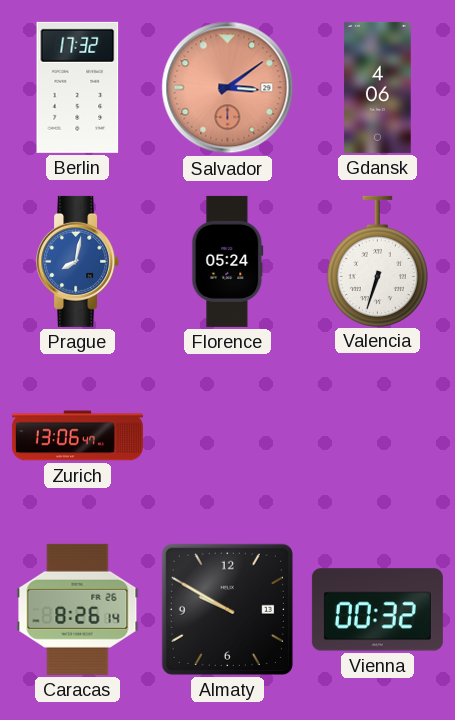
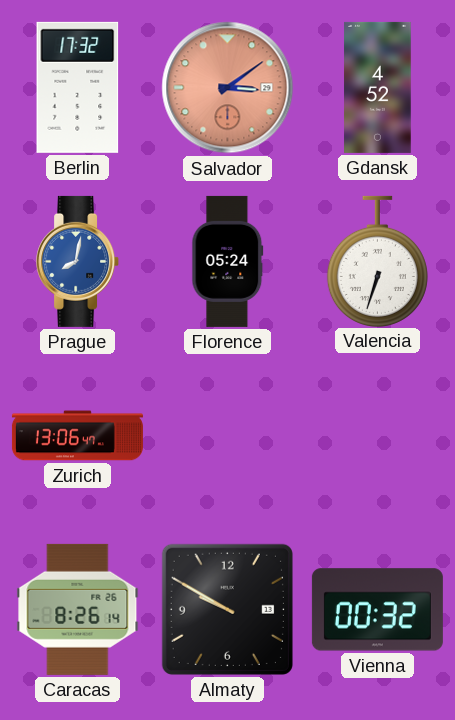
Gdansk: 4:06 -> 4:52 (378, 87)
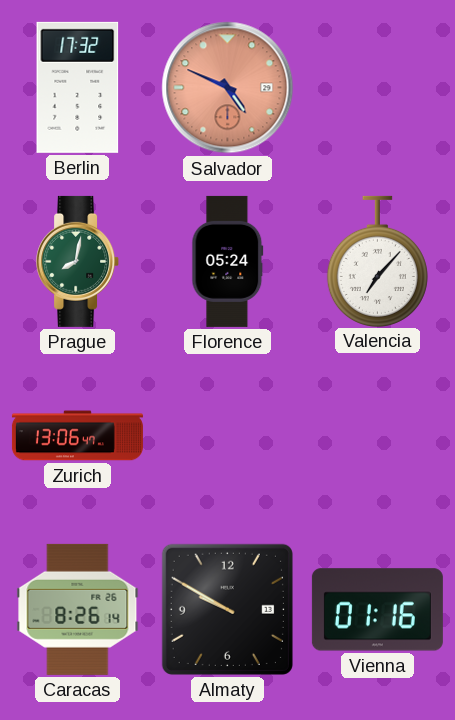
Salvador: 3:09 -> 4:49 (228, 88)
Gdansk: 4:52 -> none (378, 87)
Prague dial: blue -> green (78, 261)
Valencia: 6:33 -> 7:07 (377, 261)
Vienna: 00:32 -> 01:16 (377, 610)
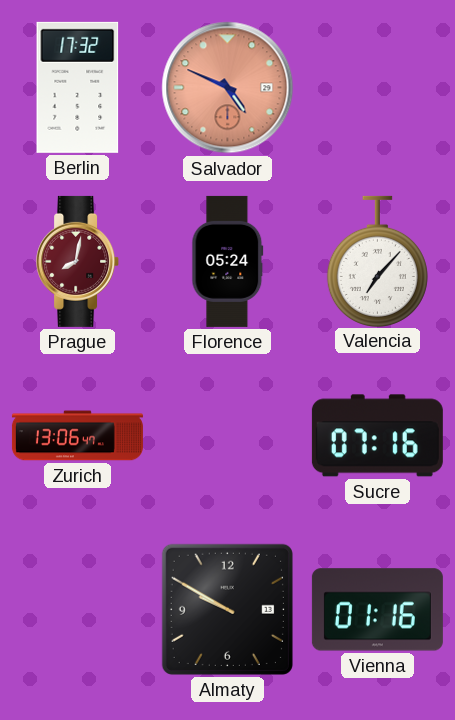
Prague dial: green -> burgundy (78, 261)
Sucre: none -> 07:16 (377, 436)
Caracas: 8:26 -> none (78, 609)
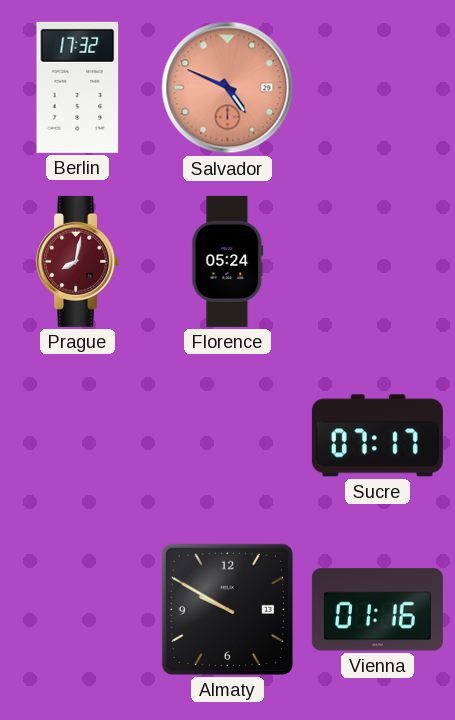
Valencia: 7:07 -> none (377, 261)
Zurich: 13:06 -> none (77, 436)
Sucre: 07:16 -> 07:17 (377, 436)
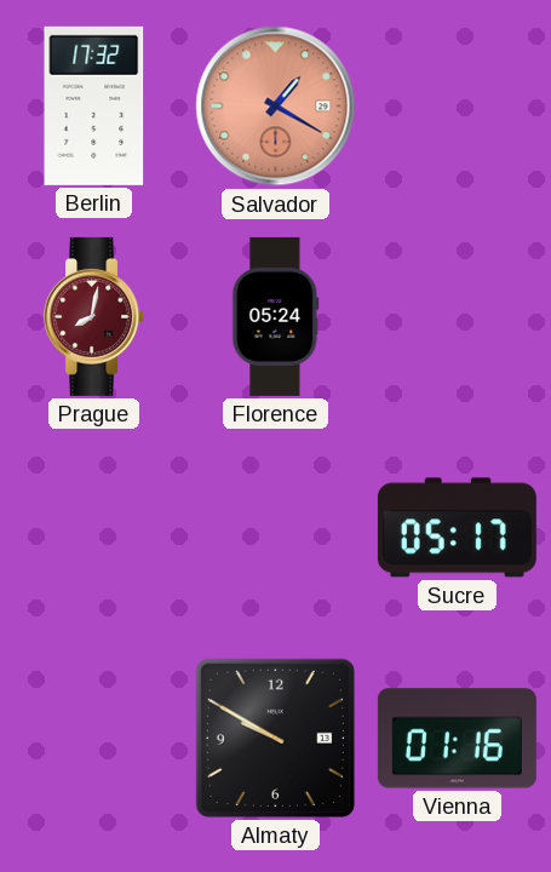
Salvador: 4:49 -> 1:20 (276, 107)
Sucre: 07:17 -> 05:17 (457, 528)
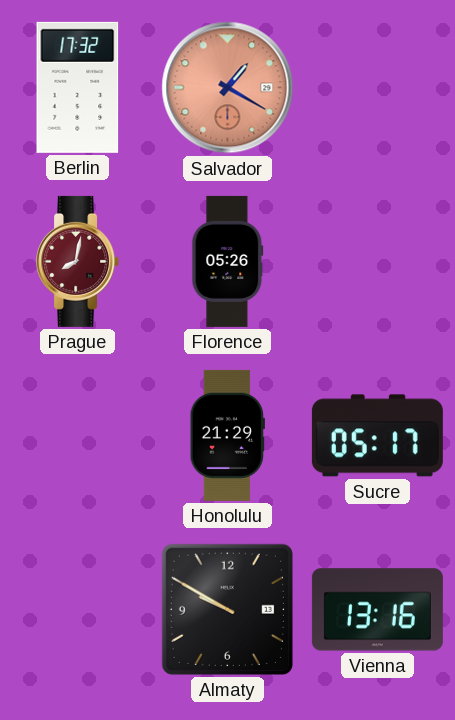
Florence: 05:24 -> 05:26 (228, 261)
Honolulu: none -> 21:29 (227, 435)
Vienna: 01:16 -> 13:16 (377, 610)
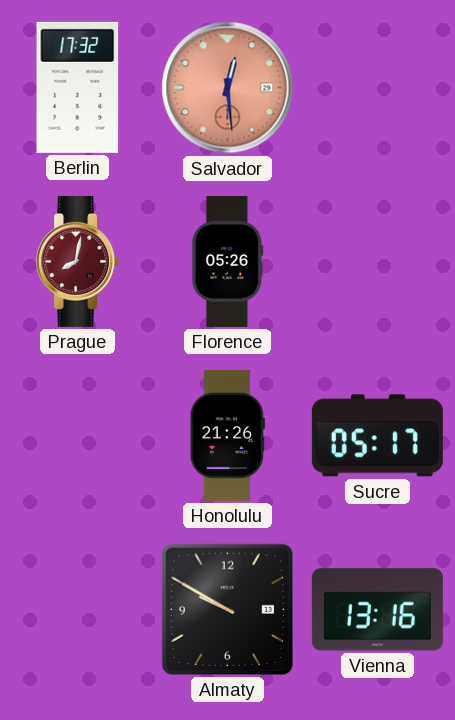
Salvador: 1:20 -> 12:29 (228, 88)
Honolulu: 21:29 -> 21:26 (227, 435)
